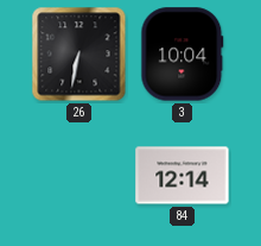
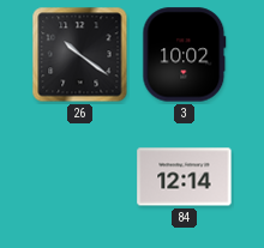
26: 6:32 -> 10:21 (80, 55)
3: 10:04 -> 10:02 (185, 55)
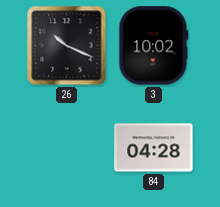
26: 10:21 -> 10:19 (67, 46)
84: 12:14 -> 04:28 (154, 148)
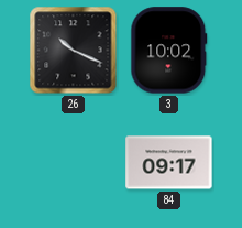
84: 04:28 -> 09:17 (169, 163)
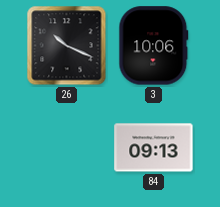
3: 10:02 -> 10:06 (154, 46)
84: 09:17 -> 09:13 (154, 148)
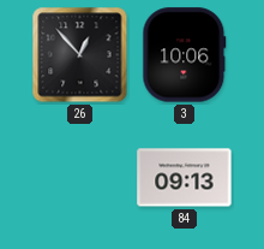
26: 10:19 -> 12:53 (80, 55)
